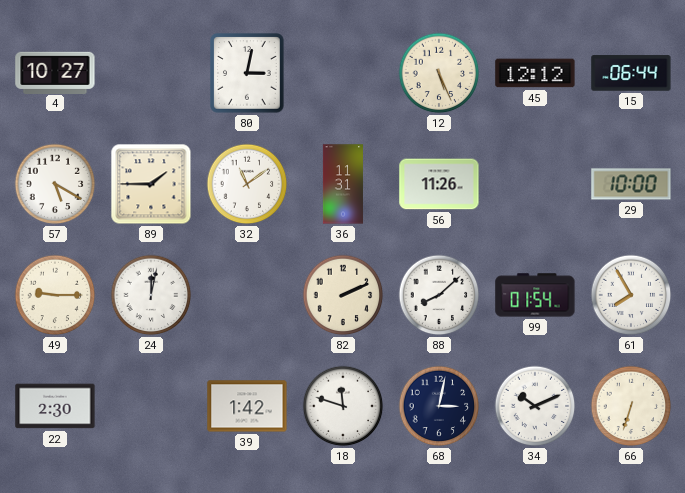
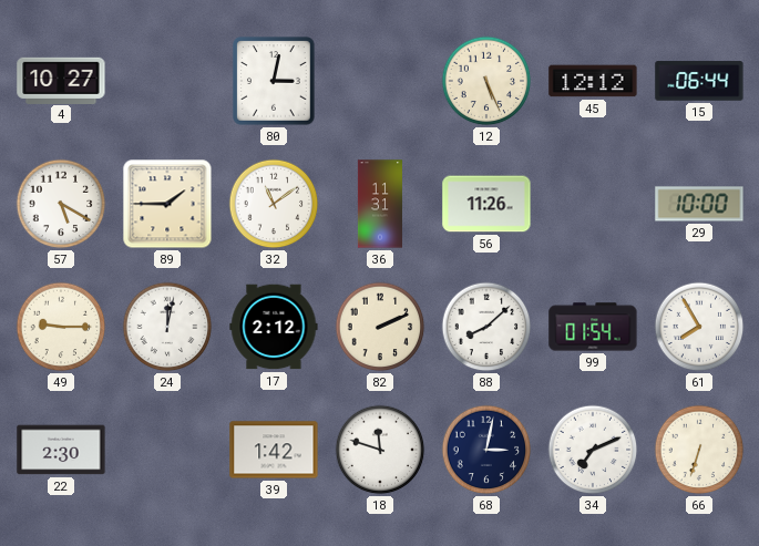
17: none -> 2:12 (274, 327)
34: 10:11 -> 7:11 (593, 450)
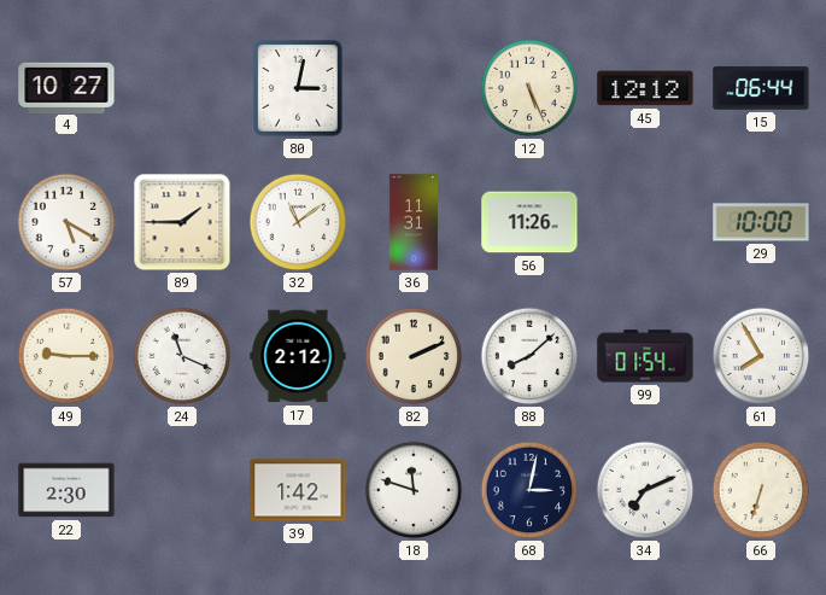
24: 12:02 -> 11:19 (182, 356)
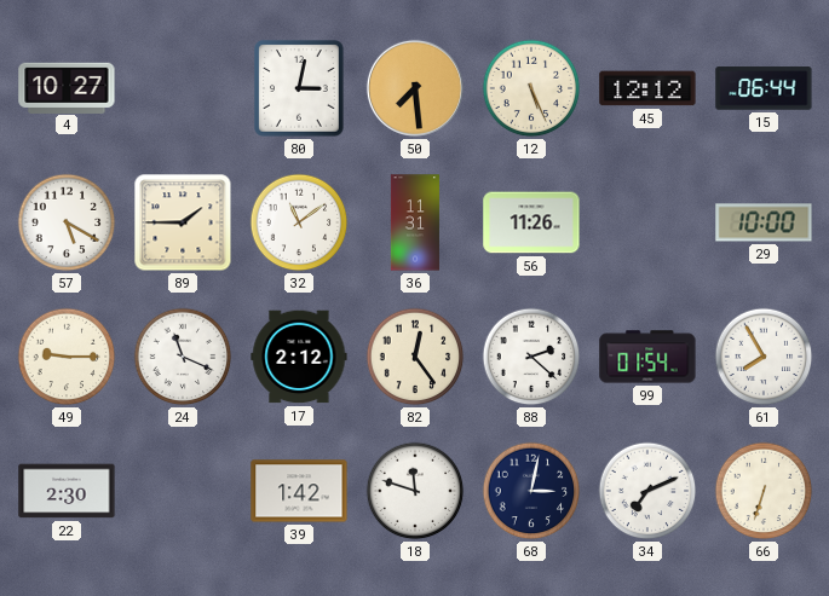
50: none -> 7:29 (415, 88)
82: 2:11 -> 12:24 (415, 357)
88: 8:08 -> 2:22 (531, 357)
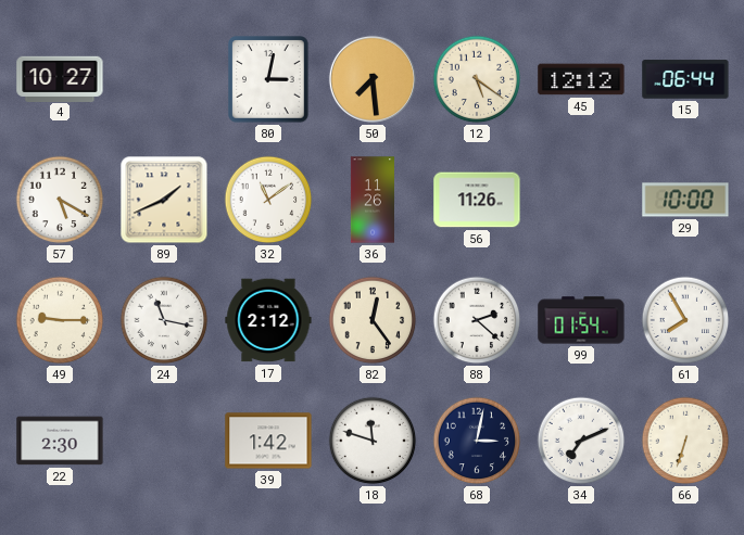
12: 5:26 -> 5:21 (477, 79)
89: 1:45 -> 1:41 (164, 200)
36: 11:31 -> 11:26 (373, 200)
24: 11:19 -> 11:17 (164, 320)
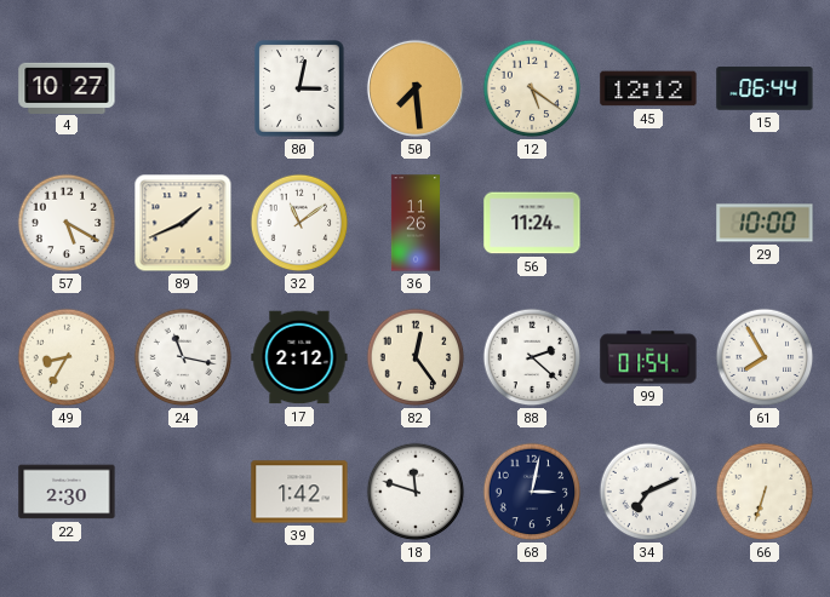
56: 11:26 -> 11:24 (532, 223)
49: 9:15 -> 8:35 (67, 357)
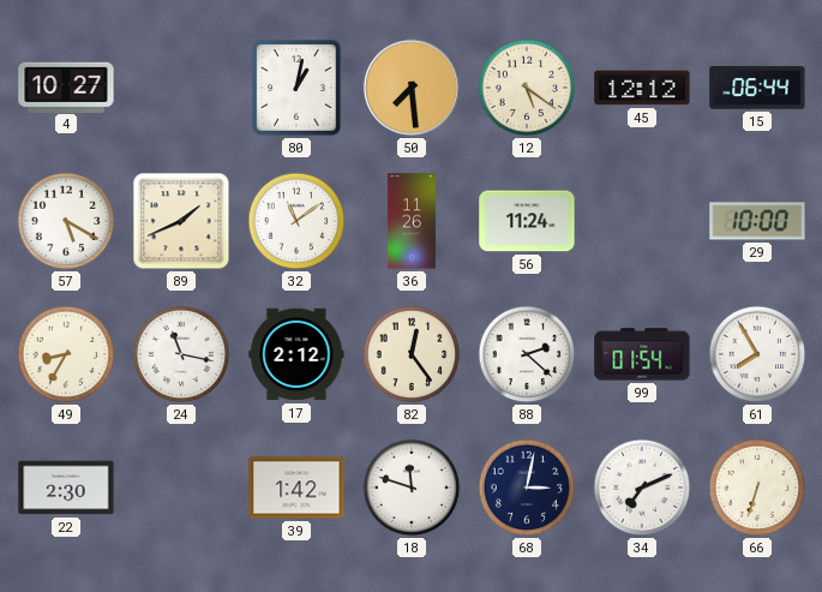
80: 3:02 -> 1:02 (296, 88)
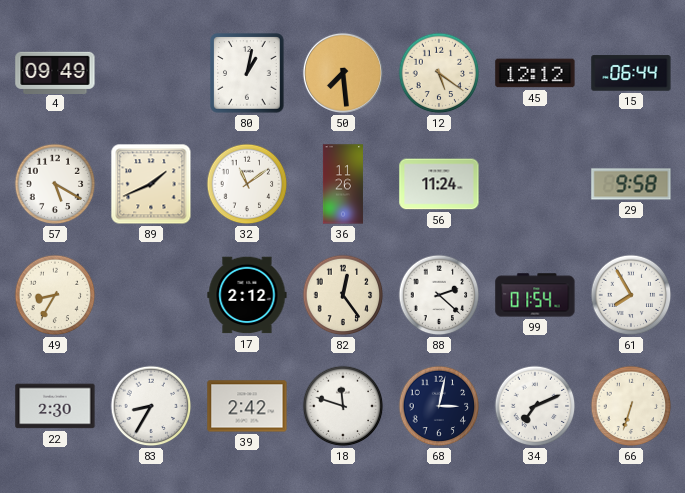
4: 10:27 -> 09:49 (55, 72)
29: 10:00 -> 9:58 (631, 184)
24: 11:17 -> none (181, 354)
83: none -> 8:35 (151, 406)
39: 1:42 -> 2:42 (247, 406)
